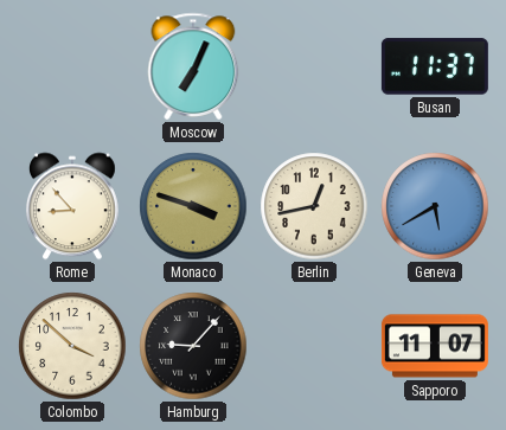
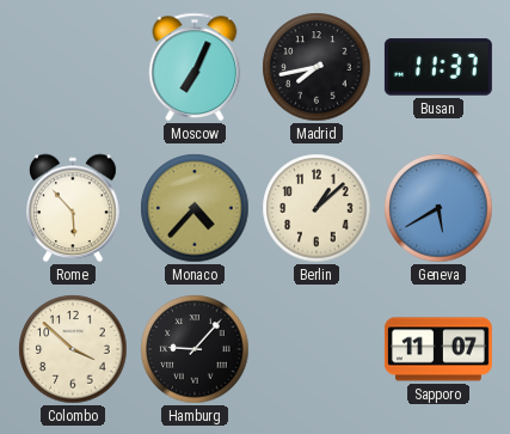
Madrid: none -> 7:43 (317, 67)
Rome: 8:53 -> 5:53 (73, 208)
Monaco: 3:48 -> 4:37 (195, 208)
Berlin: 12:43 -> 1:08 (317, 208)
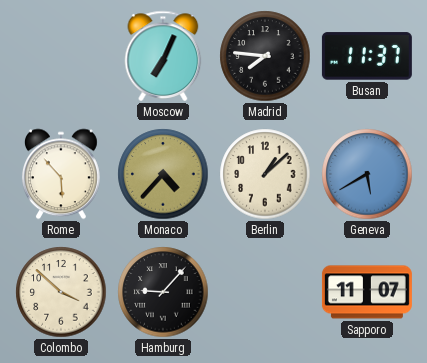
Madrid: 7:43 -> 7:46 (265, 56)
